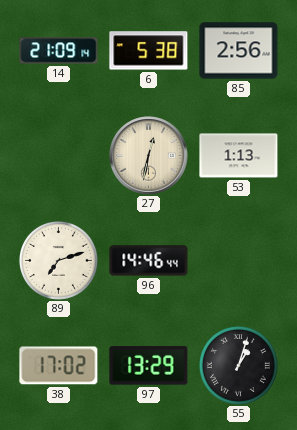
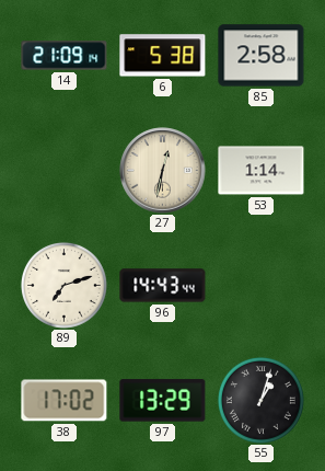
85: 2:56 -> 2:58 (262, 56)
53: 1:13 -> 1:14 (262, 171)
96: 14:46 -> 14:43 (163, 286)
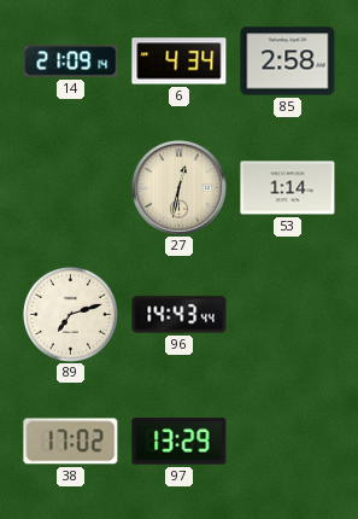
6: 5:38 -> 4:34 (180, 62)
55: 1:03 -> none (260, 400)
